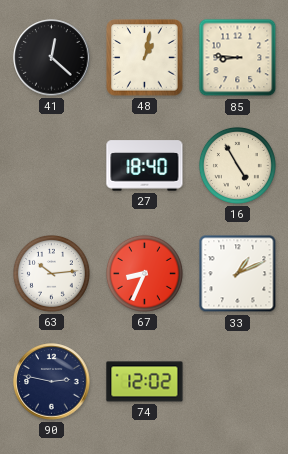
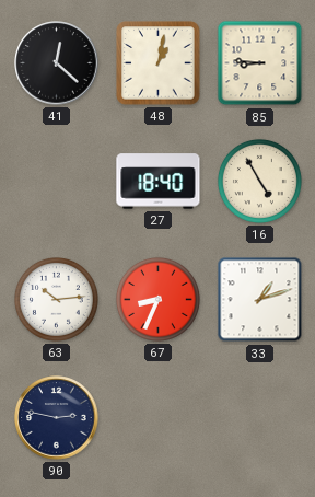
33: 1:11 -> 1:12 (260, 300)
74: 12:02 -> none (145, 382)
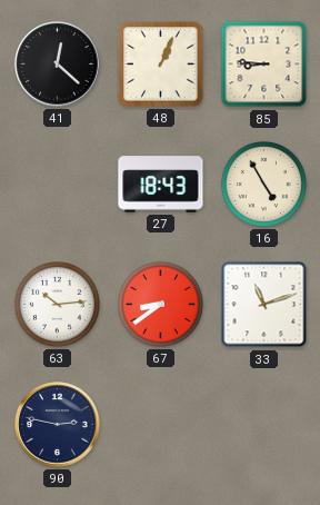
48: 1:02 -> 1:04 (161, 65)
27: 18:40 -> 18:43 (161, 185)
67: 8:34 -> 8:39 (160, 304)
33: 1:12 -> 11:12 (264, 305)
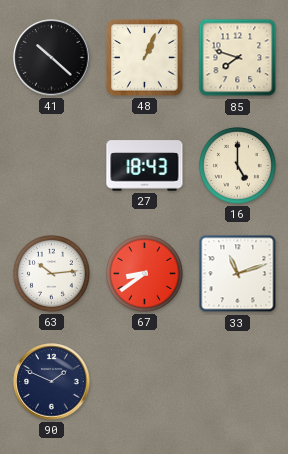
41: 12:22 -> 10:22 (52, 58)
85: 8:46 -> 7:48 (238, 58)
16: 4:55 -> 5:00 (237, 165)
90: 2:47 -> 1:49 (52, 382)
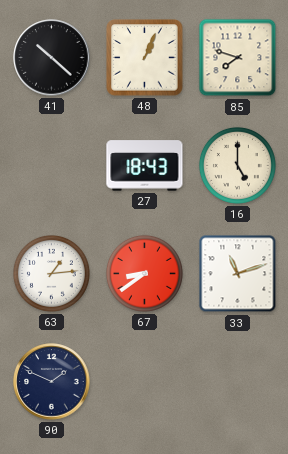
63: 10:14 -> 1:14 (51, 273)
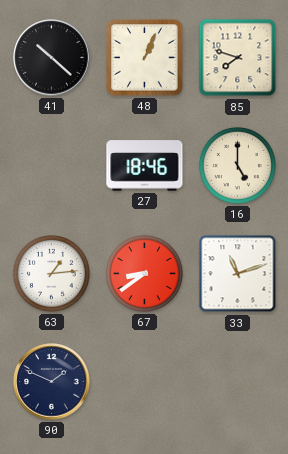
27: 18:43 -> 18:46 (145, 166)
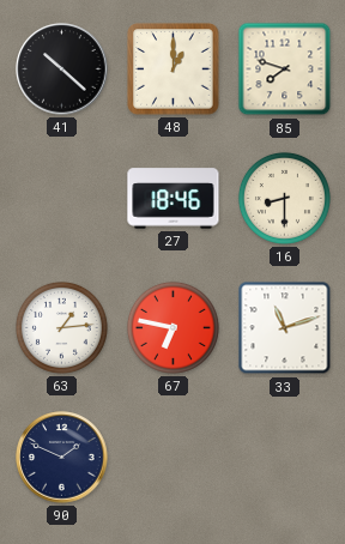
48: 1:04 -> 1:00 (174, 69)
16: 5:00 -> 8:30 (284, 198)
67: 8:39 -> 6:47 (172, 327)
